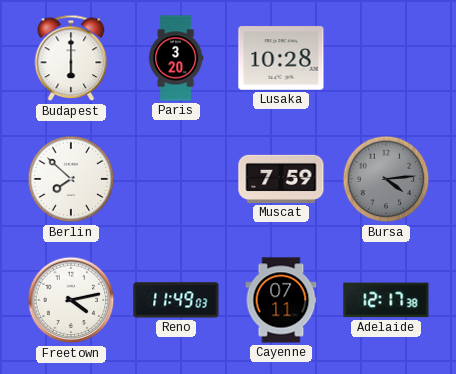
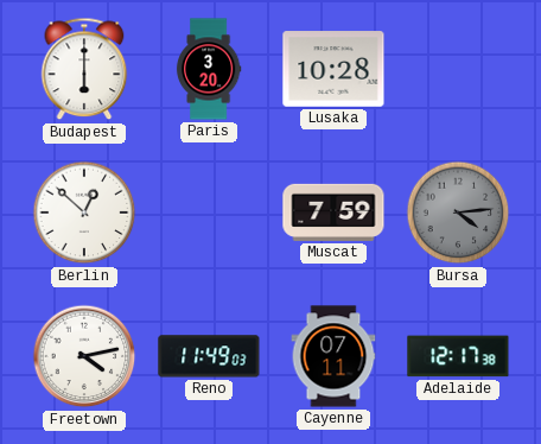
Berlin: 7:52 -> 12:52 (84, 213)
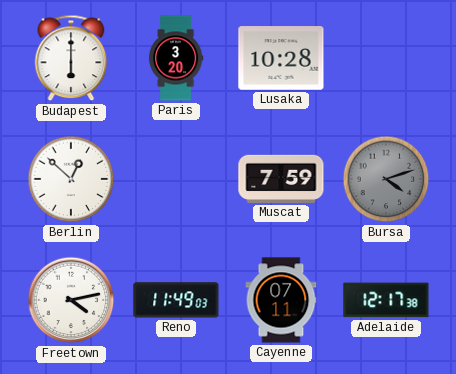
Bursa: 4:14 -> 4:12 (386, 179)
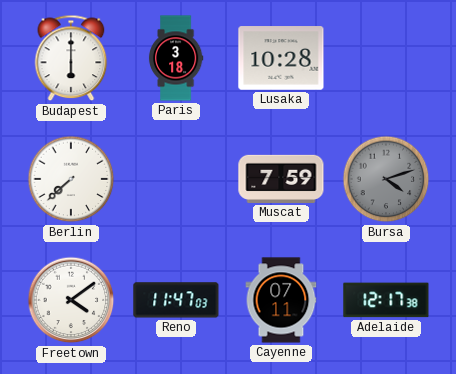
Paris: 3:20 -> 3:18 (176, 58)
Berlin: 12:52 -> 7:38 (71, 179)
Freetown: 4:13 -> 4:09 (71, 300)
Reno: 11:49 -> 11:47 (176, 300)
